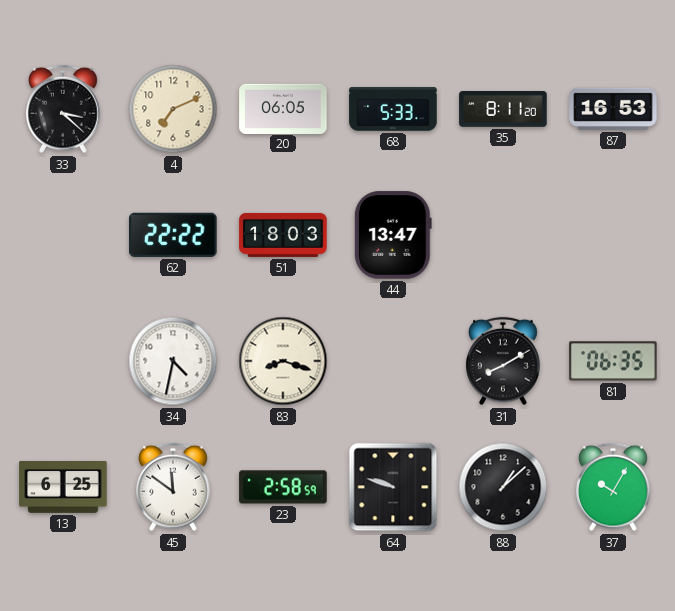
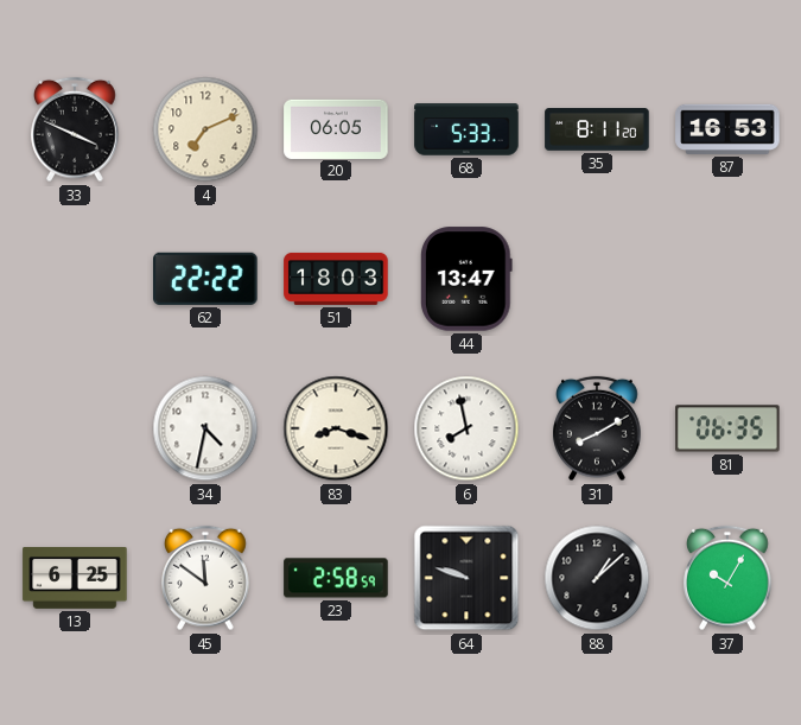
33: 3:22 -> 3:49 (75, 129)
6: none -> 7:58 (466, 428)
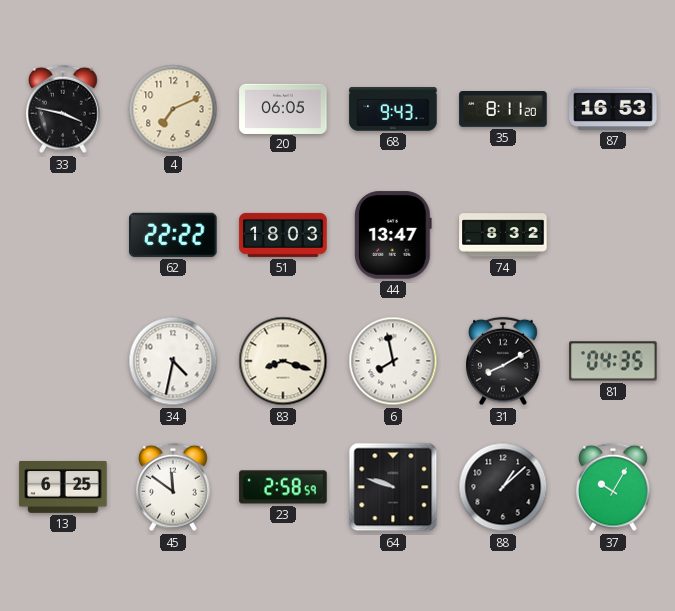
33: 3:49 -> 3:47 (63, 109)
68: 5:33 -> 9:43 (393, 109)
74: none -> 8:32 (503, 235)
81: 06:35 -> 04:35 (613, 361)
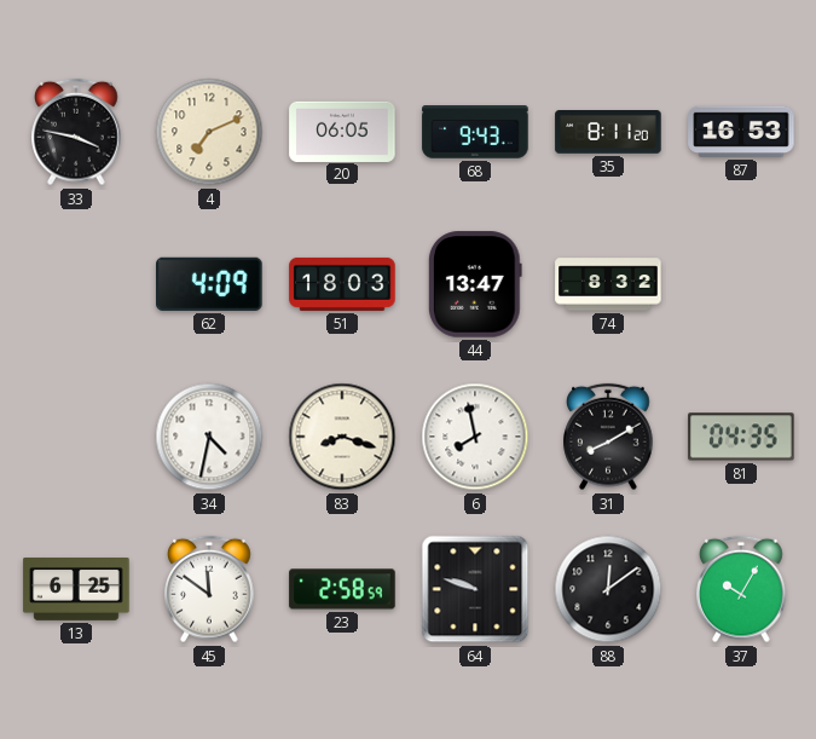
62: 22:22 -> 4:09 (209, 284)
88: 1:08 -> 12:09 (608, 589)
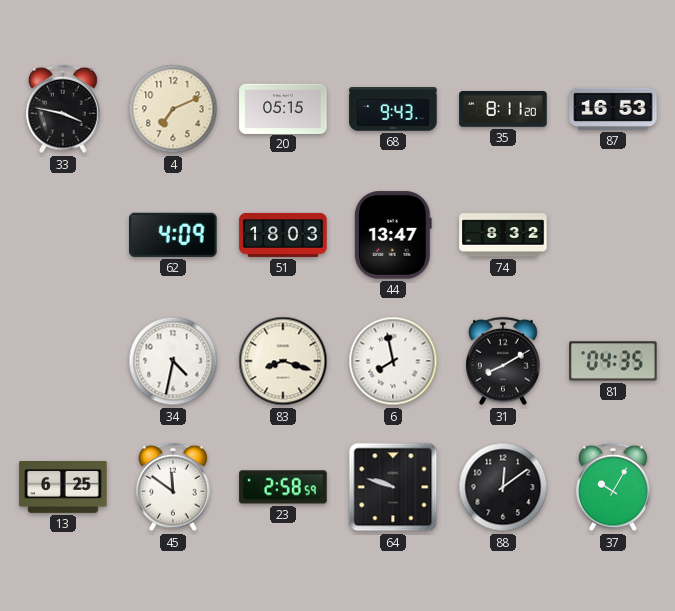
20: 06:05 -> 05:15 (283, 108)
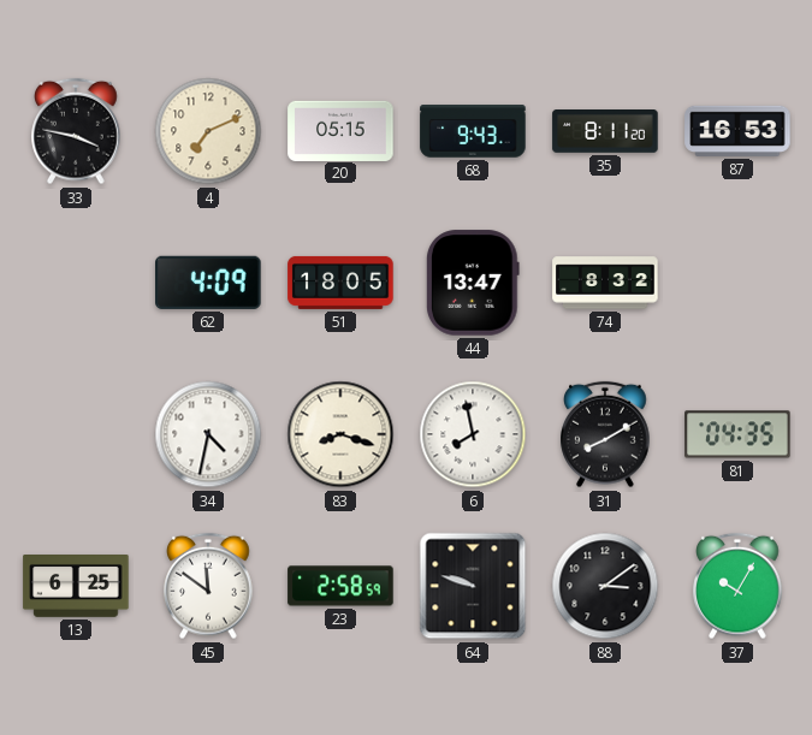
51: 18:03 -> 18:05 (340, 283)
88: 12:09 -> 3:09 (605, 586)
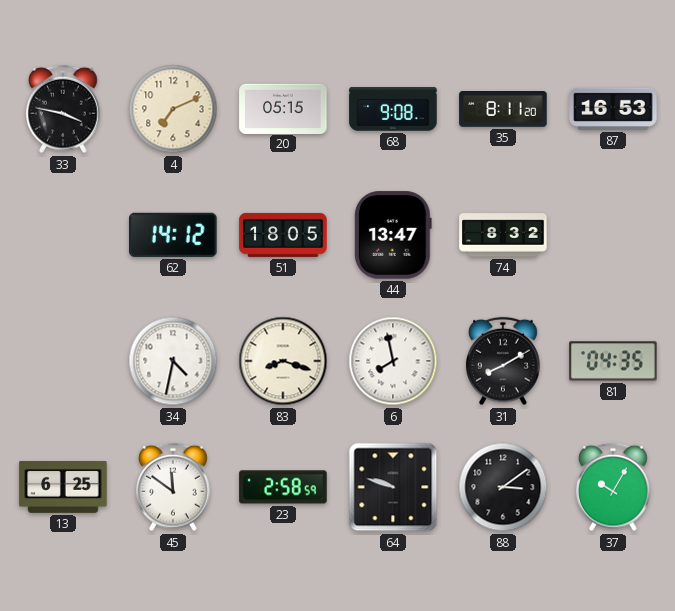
68: 9:43 -> 9:08 (393, 109)
62: 4:09 -> 14:12 (173, 235)
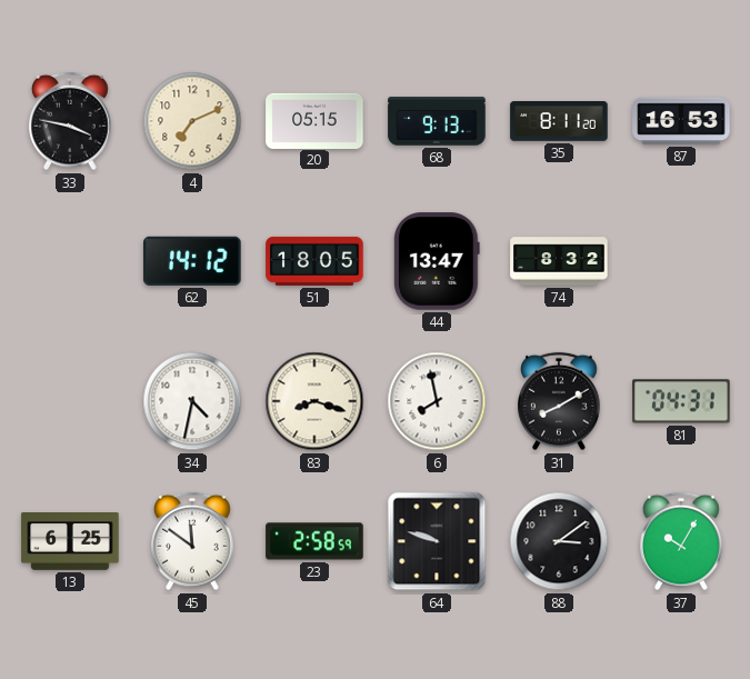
68: 9:08 -> 9:13 (437, 121)
81: 04:35 -> 04:31 (681, 401)
